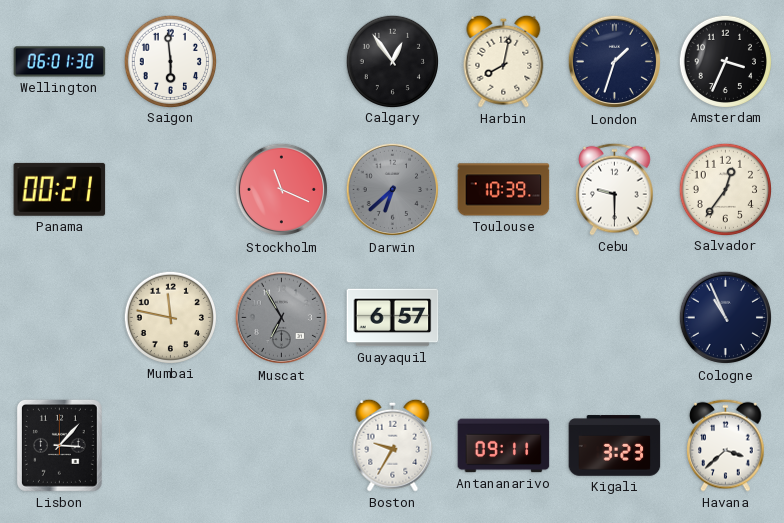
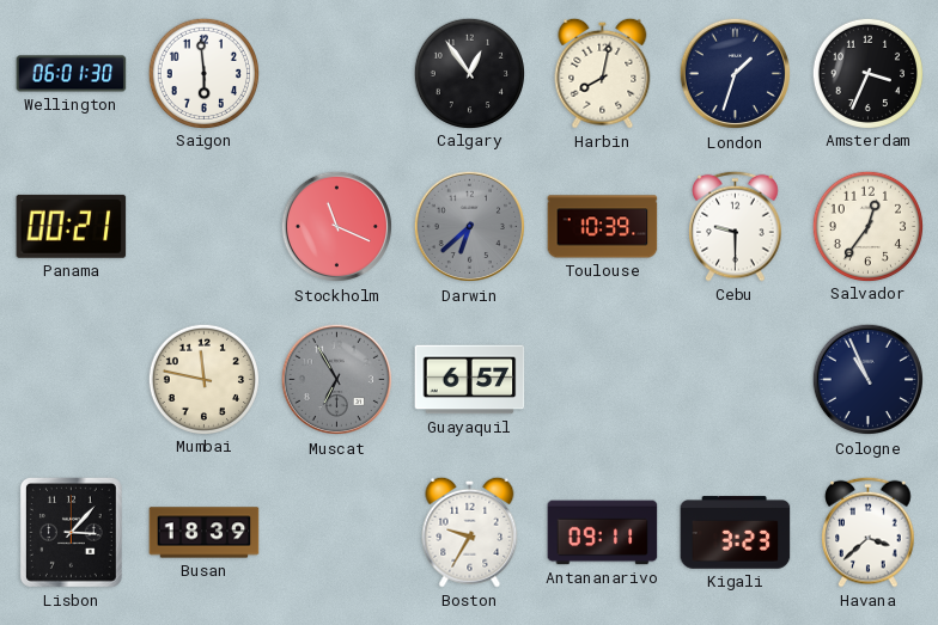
Busan: none -> 18:39 (205, 533)
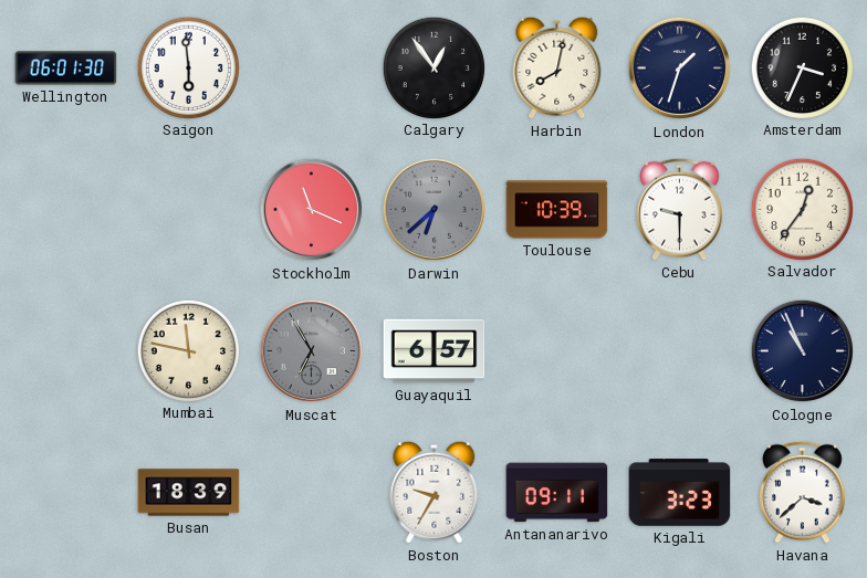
Panama: 00:21 -> none (72, 226)
Lisbon: 3:07 -> none (71, 532)
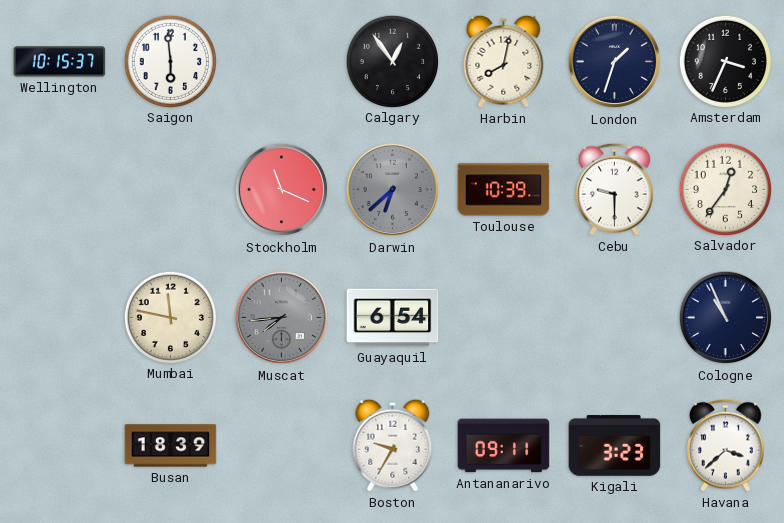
Wellington: 06:01 -> 10:15 (60, 62)
Muscat: 6:55 -> 7:44 (282, 318)
Guayaquil: 6:57 -> 6:54 (393, 318)
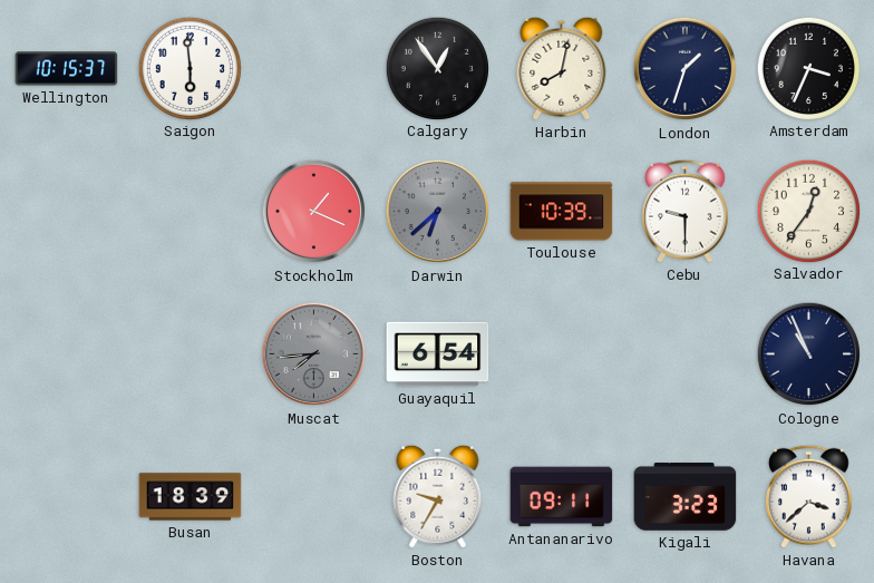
Stockholm: 11:19 -> 1:19 (314, 212)
Mumbai: 11:47 -> none (170, 317)
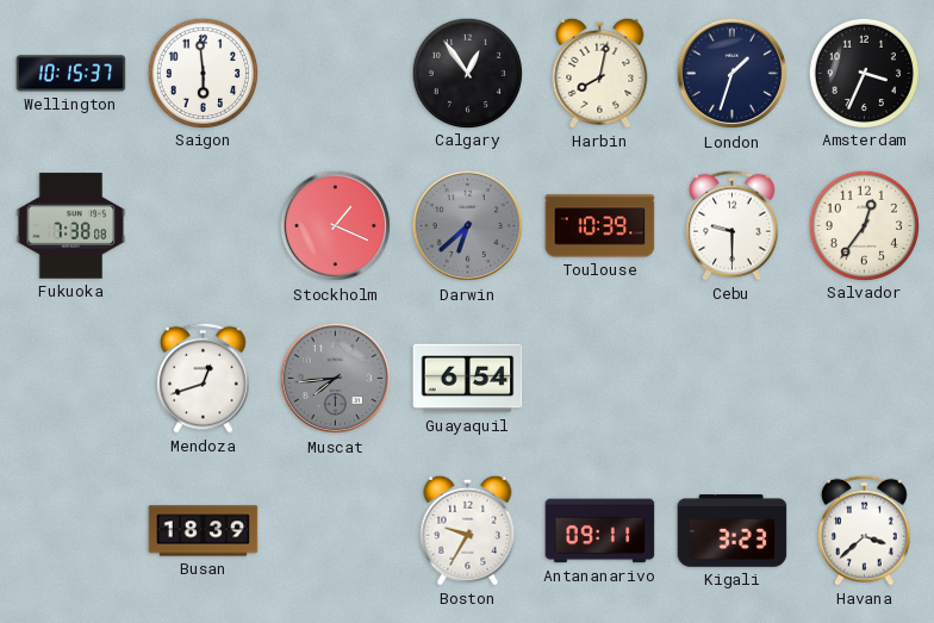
Fukuoka: none -> 7:38 (71, 226)
Mendoza: none -> 12:42 (204, 378)
Cologne: 10:56 -> none (809, 354)
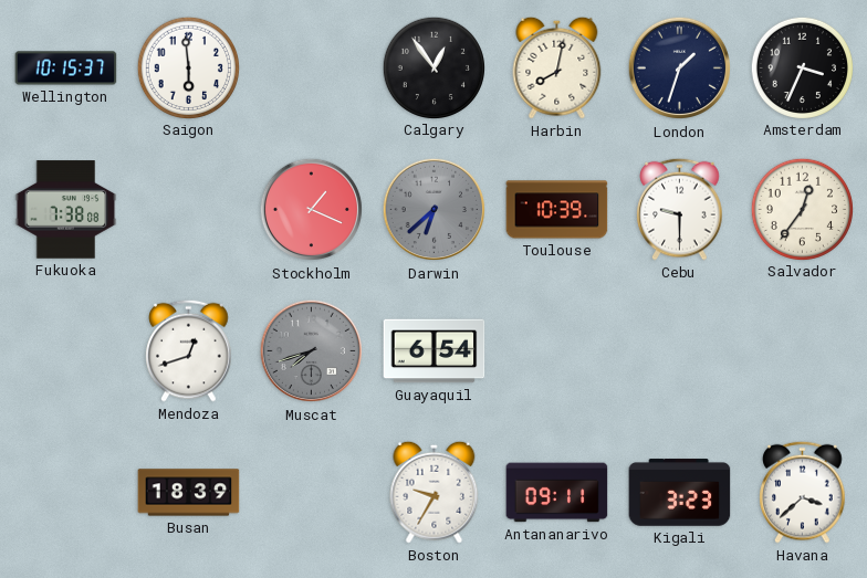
Muscat: 7:44 -> 7:42 (312, 351)
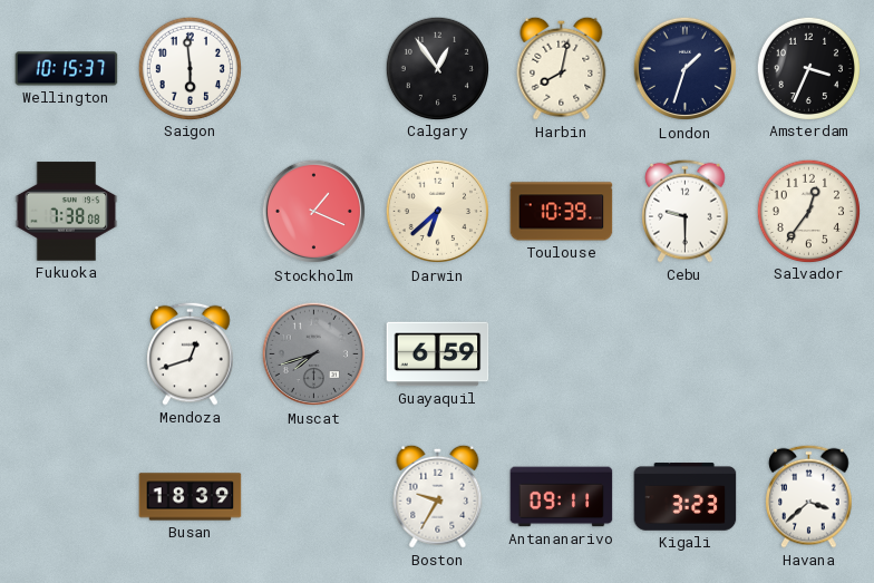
Darwin dial: grey -> cream (438, 212)
Guayaquil: 6:54 -> 6:59 (438, 354)
